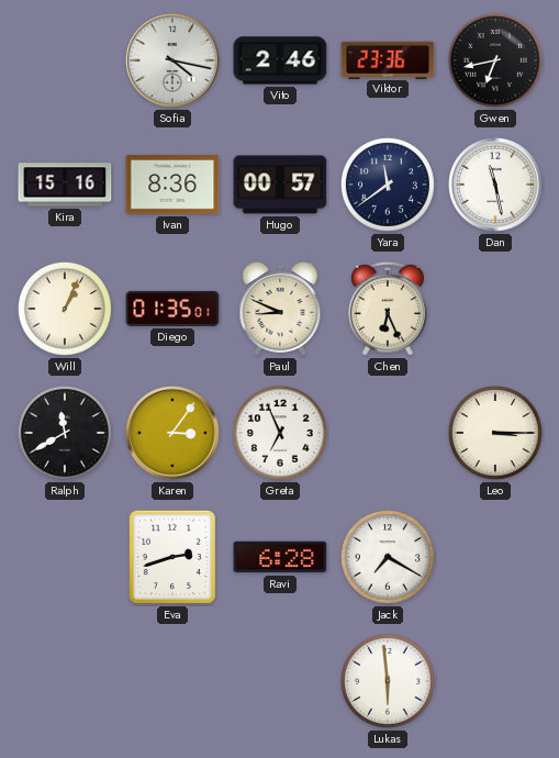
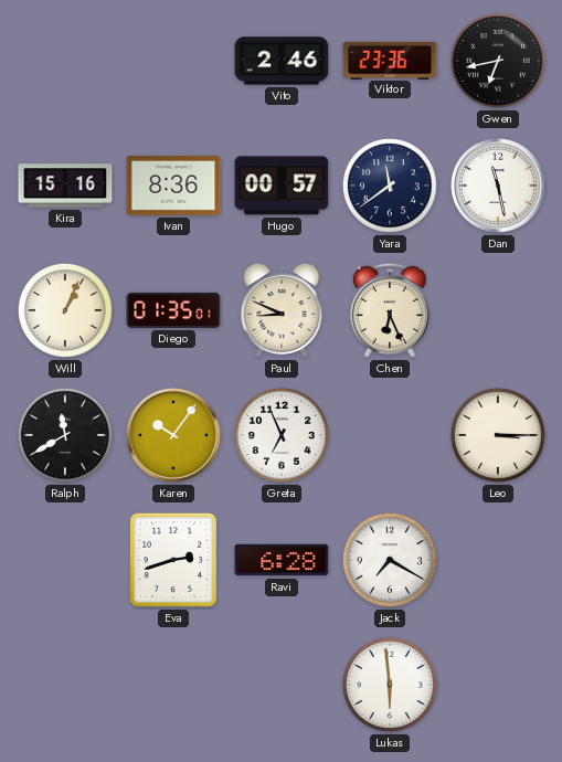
Sofia: 4:17 -> none (174, 62)
Karen: 3:06 -> 10:06 (174, 436)
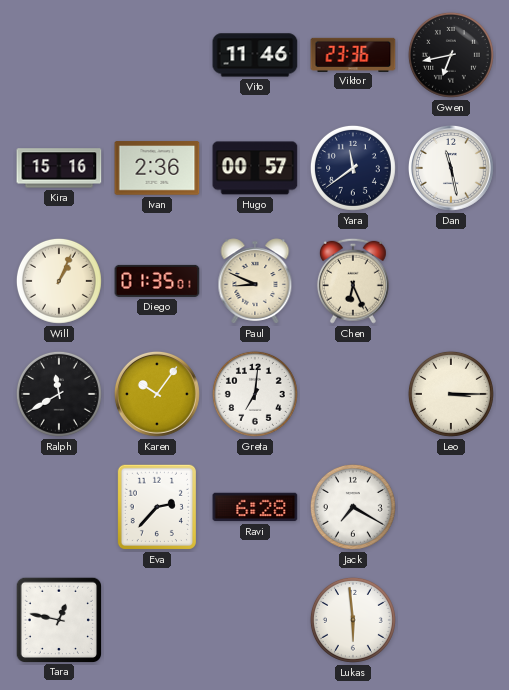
Vito: 2:46 -> 11:46 (255, 55)
Ivan: 8:36 -> 2:36 (157, 168)
Greta: 6:56 -> 7:01 (255, 394)
Eva: 2:42 -> 2:37 (157, 507)
Tara: none -> 12:47 (58, 619)
